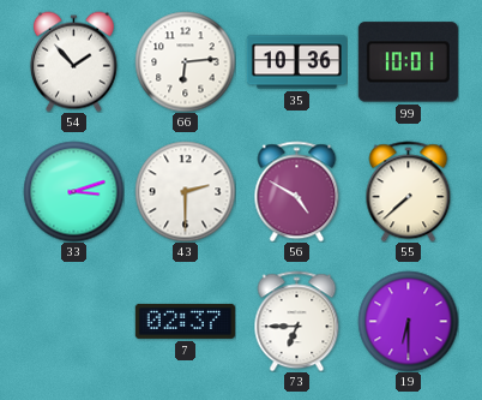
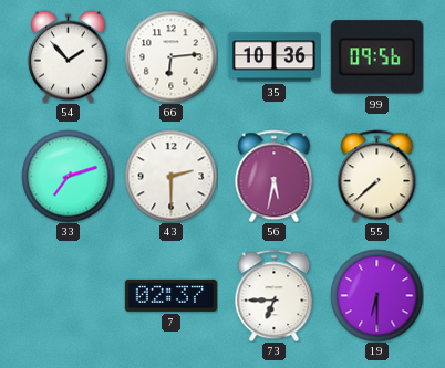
99: 10:01 -> 09:56 (376, 57)
33: 3:12 -> 7:12 (68, 176)
56: 4:50 -> 5:32 (275, 176)
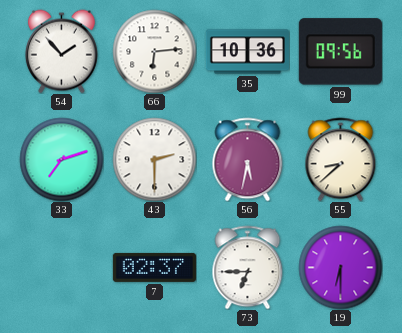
55: 7:38 -> 8:38 (341, 159)
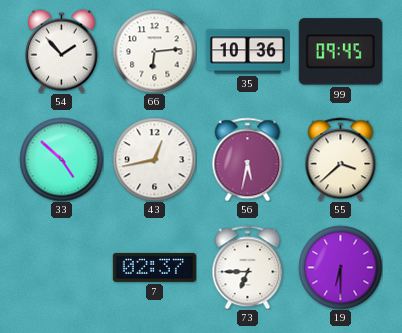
99: 09:56 -> 09:45 (340, 52)
33: 7:12 -> 4:52 (61, 159)
43: 2:30 -> 12:43 (154, 159)
55: 8:38 -> 3:38 (341, 159)
